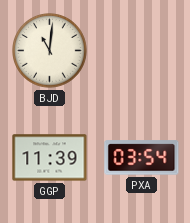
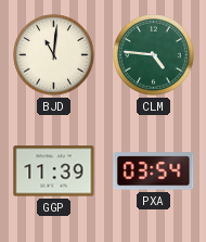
CLM: none -> 4:46 (154, 55)
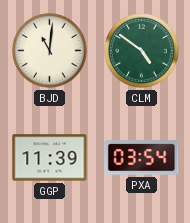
CLM: 4:46 -> 4:51 (142, 51)
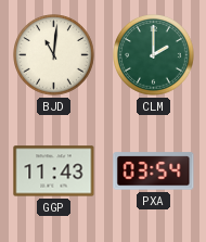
CLM: 4:51 -> 2:00 (154, 55)
GGP: 11:39 -> 11:43 (54, 171)
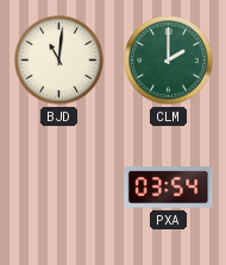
GGP: 11:43 -> none (54, 171)
